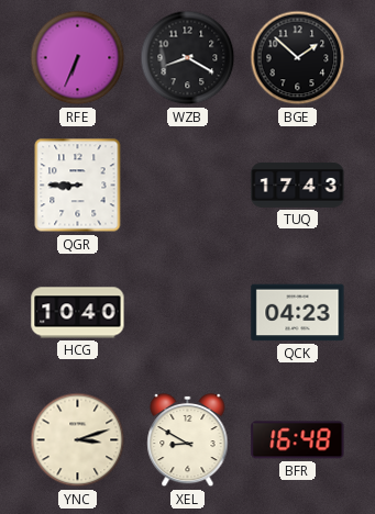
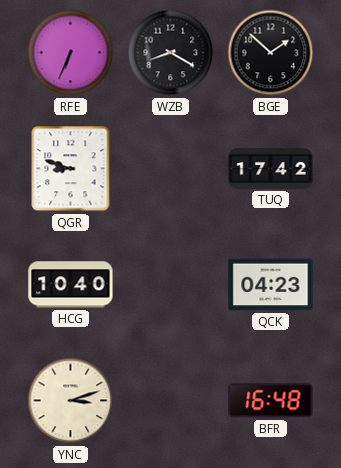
QGR: 8:45 -> 8:48 (71, 169)
TUQ: 17:43 -> 17:42 (271, 169)
XEL: 8:50 -> none (188, 440)
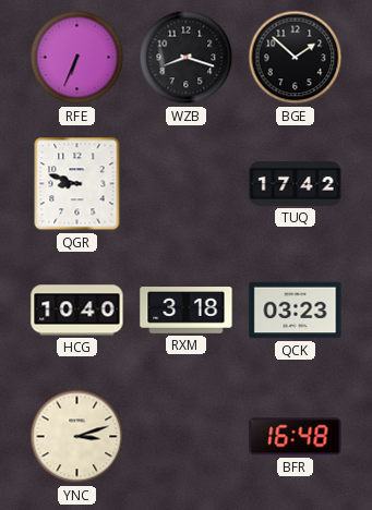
WZB: 8:20 -> 8:18 (187, 58)
RXM: none -> 3:18 (187, 311)
QCK: 04:23 -> 03:23 (296, 311)
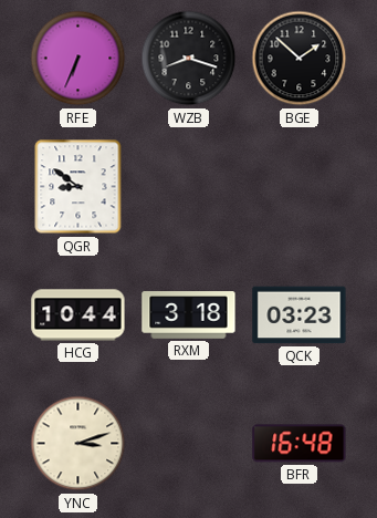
QGR: 8:48 -> 8:51 (78, 187)
TUQ: 17:42 -> none (296, 184)
HCG: 10:40 -> 10:44 (78, 315)
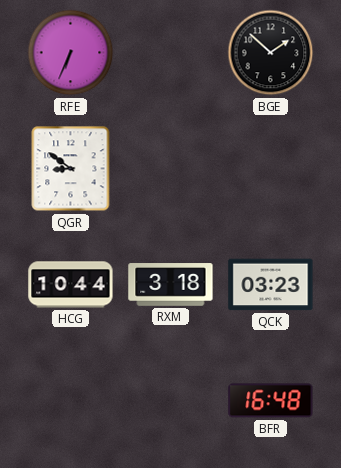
WZB: 8:18 -> none (189, 59)
YNC: 3:12 -> none (78, 444)
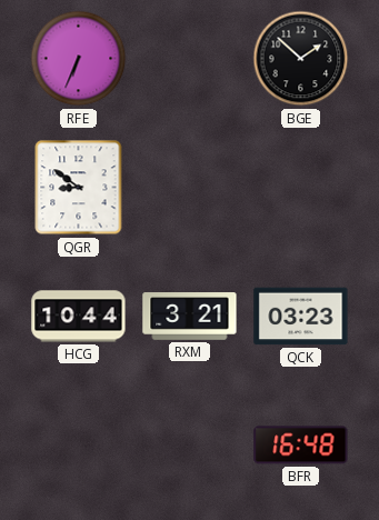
RXM: 3:18 -> 3:21 (190, 317)
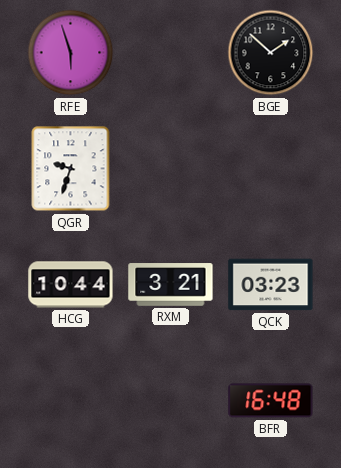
RFE: 6:34 -> 5:57 (71, 53)
QGR: 8:51 -> 9:33 (71, 169)
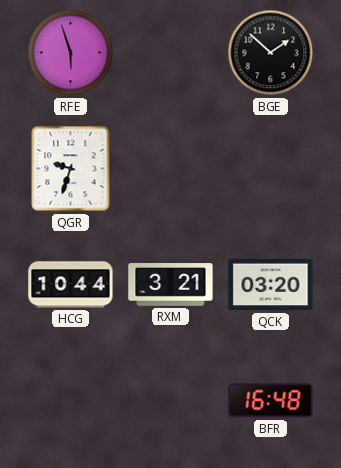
QCK: 03:23 -> 03:20 (271, 285)
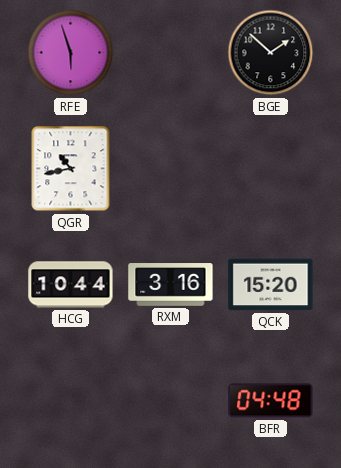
QGR: 9:33 -> 10:43 (71, 169)
RXM: 3:21 -> 3:16 (171, 285)
QCK: 03:20 -> 15:20 (271, 285)
BFR: 16:48 -> 04:48 (271, 401)
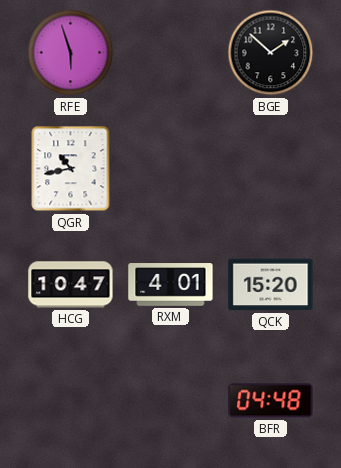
HCG: 10:44 -> 10:47 (71, 285)
RXM: 3:16 -> 4:01 (171, 285)
